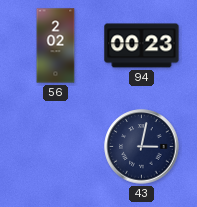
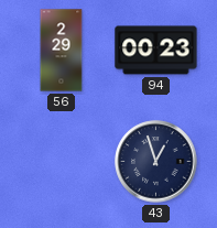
56: 2:02 -> 2:29 (62, 51)
43: 3:02 -> 12:57 (156, 162)
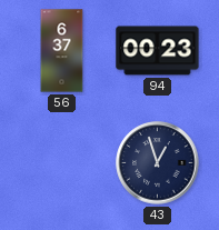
56: 2:29 -> 6:37 (62, 51)
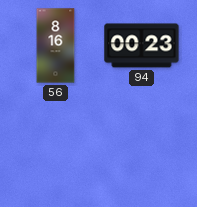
56: 6:37 -> 8:16 (56, 46)
43: 12:57 -> none (158, 163)
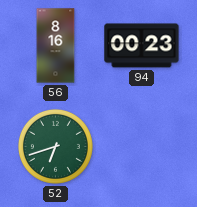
52: none -> 6:42 (55, 146)
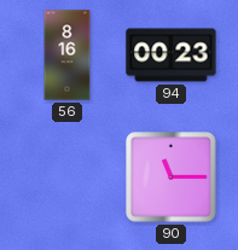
52: 6:42 -> none (55, 146)
90: none -> 11:15 (172, 178)
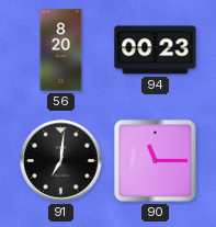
56: 8:16 -> 8:20 (61, 50)
91: none -> 7:01 (61, 161)
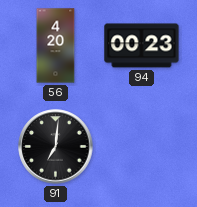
56: 8:20 -> 4:20 (56, 46)
90: 11:15 -> none (156, 161)
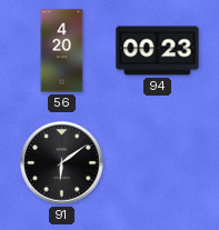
91: 7:01 -> 6:09 (62, 163)
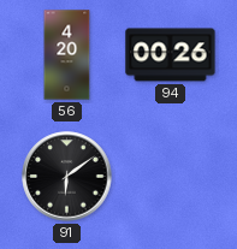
94: 00:23 -> 00:26 (171, 55)
